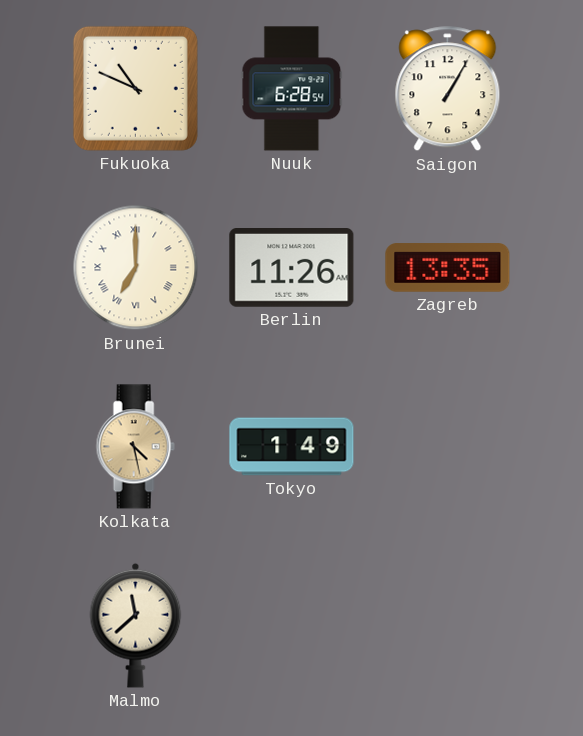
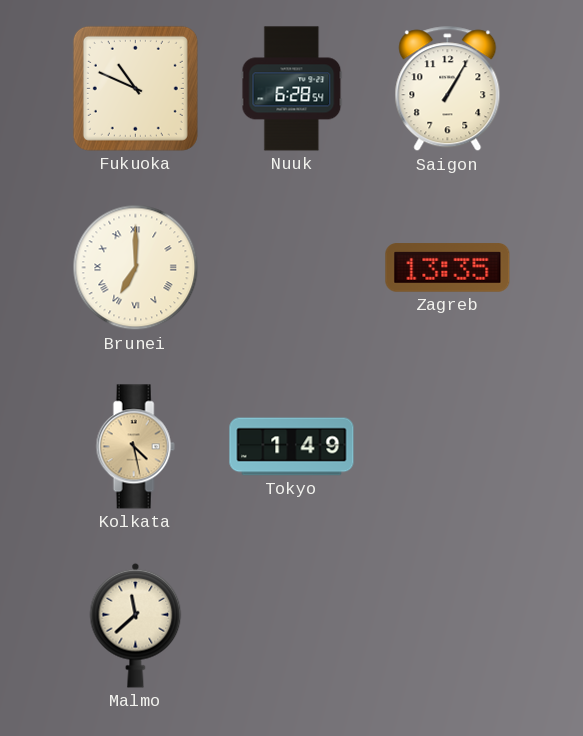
Berlin: 11:26 -> none (292, 268)
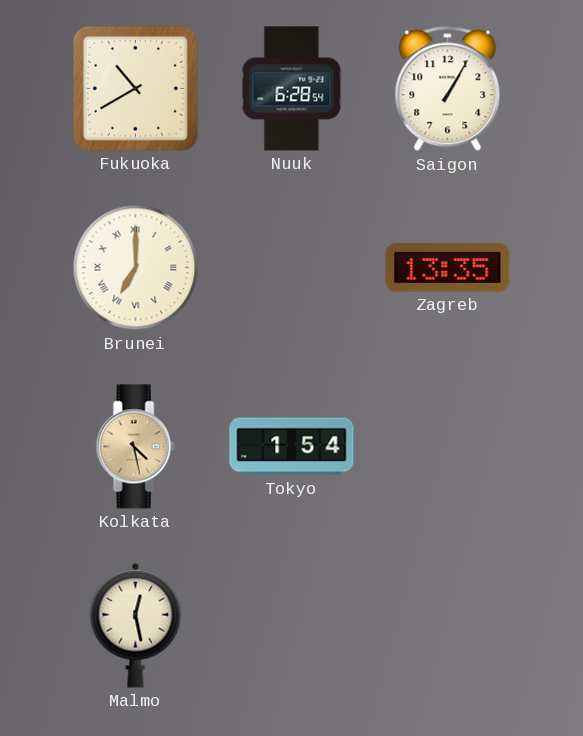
Fukuoka: 10:49 -> 10:40 (135, 88)
Tokyo: 1:49 -> 1:54 (292, 447)
Malmo: 11:38 -> 12:28 (136, 625)
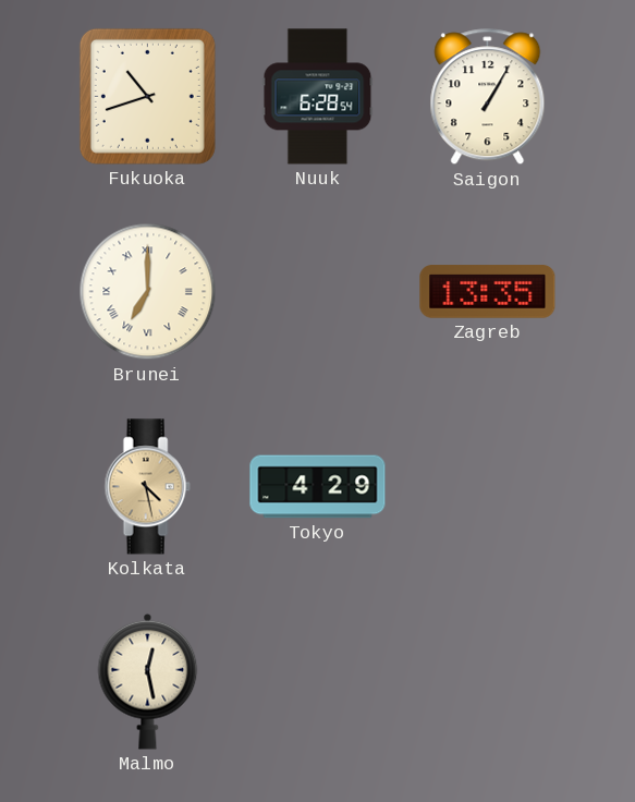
Fukuoka: 10:40 -> 10:42 (147, 96)
Tokyo: 1:54 -> 4:29 (318, 487)
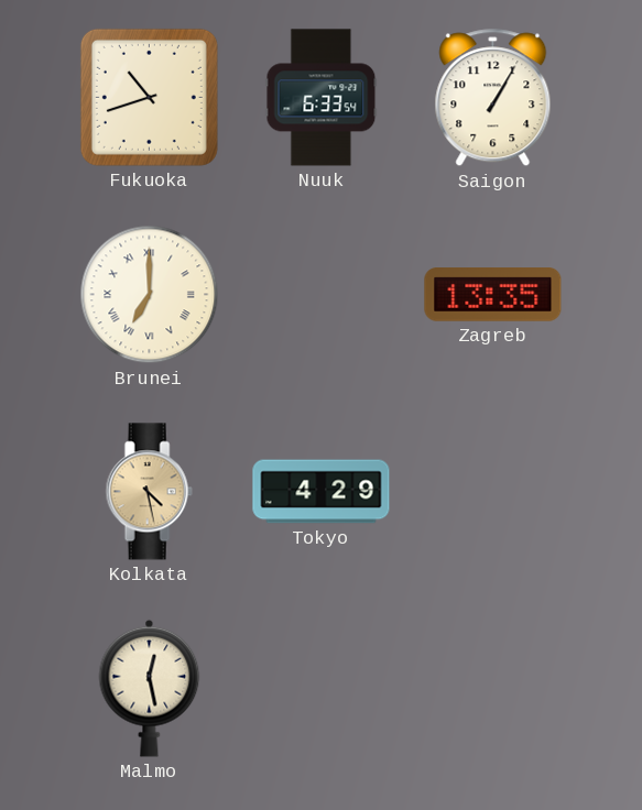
Nuuk: 6:28 -> 6:33 (322, 98)
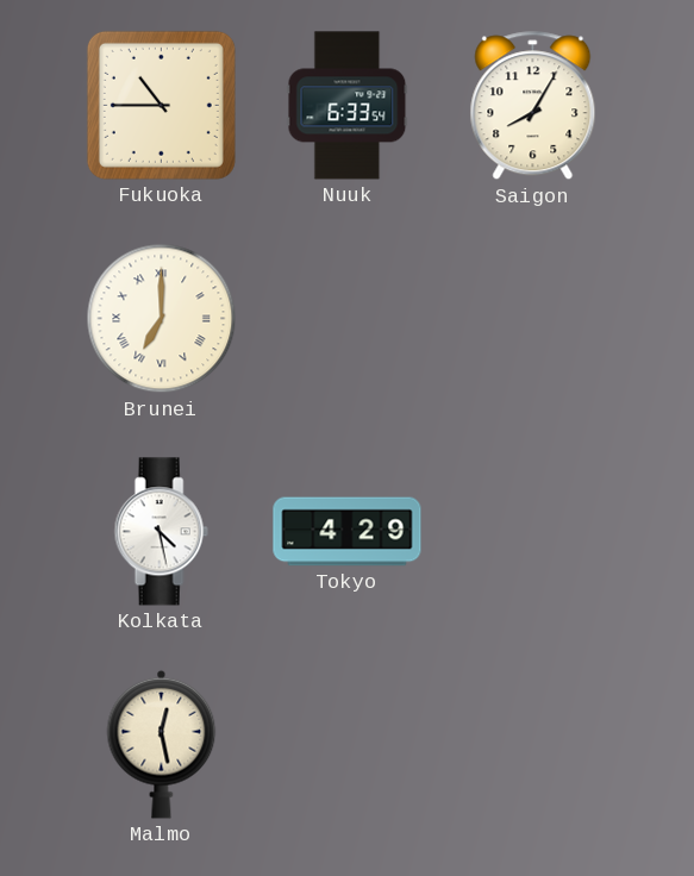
Fukuoka: 10:42 -> 10:45 (161, 105)
Saigon: 1:05 -> 8:05 (533, 106)
Zagreb: 13:35 -> none (493, 295)
Kolkata dial: champagne -> white (161, 532)
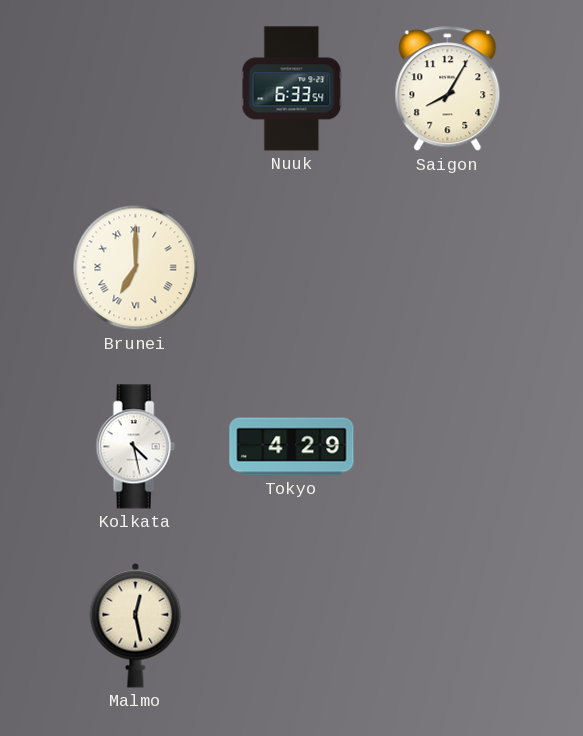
Fukuoka: 10:45 -> none (161, 105)
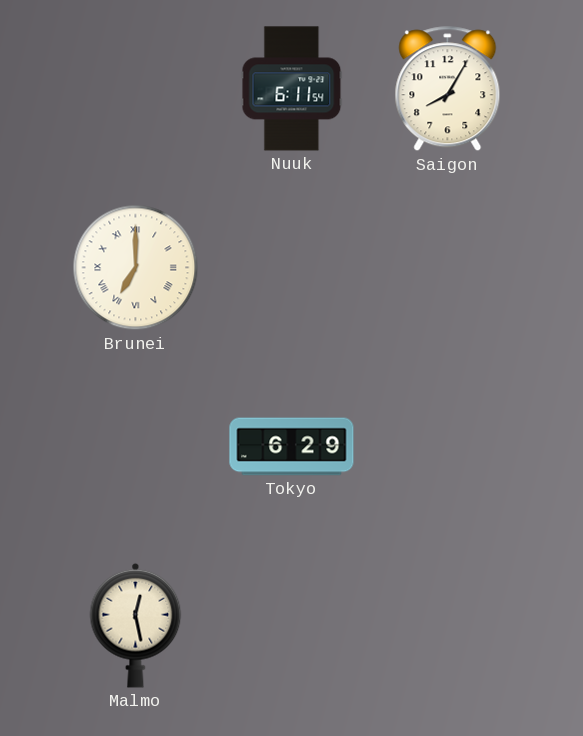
Nuuk: 6:33 -> 6:11 (292, 89)
Kolkata: 4:28 -> none (135, 447)
Tokyo: 4:29 -> 6:29 (292, 447)
